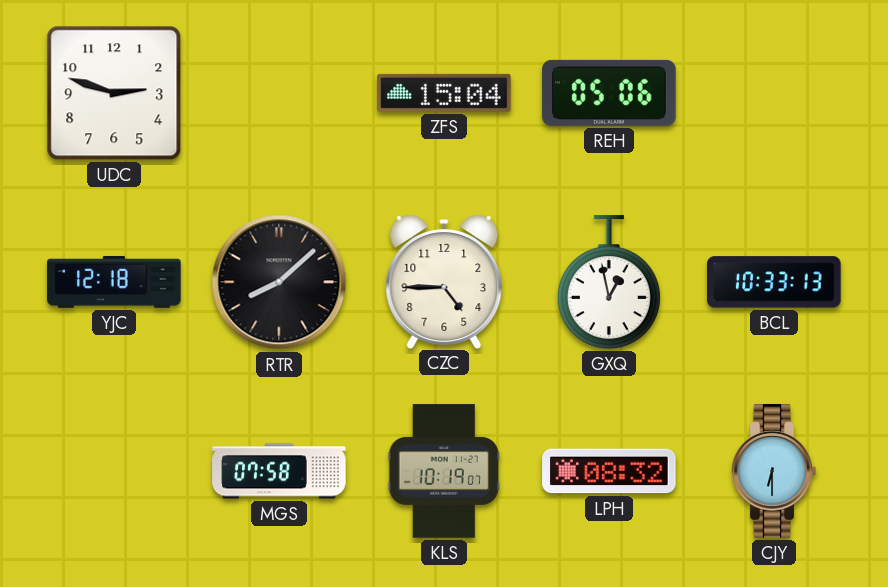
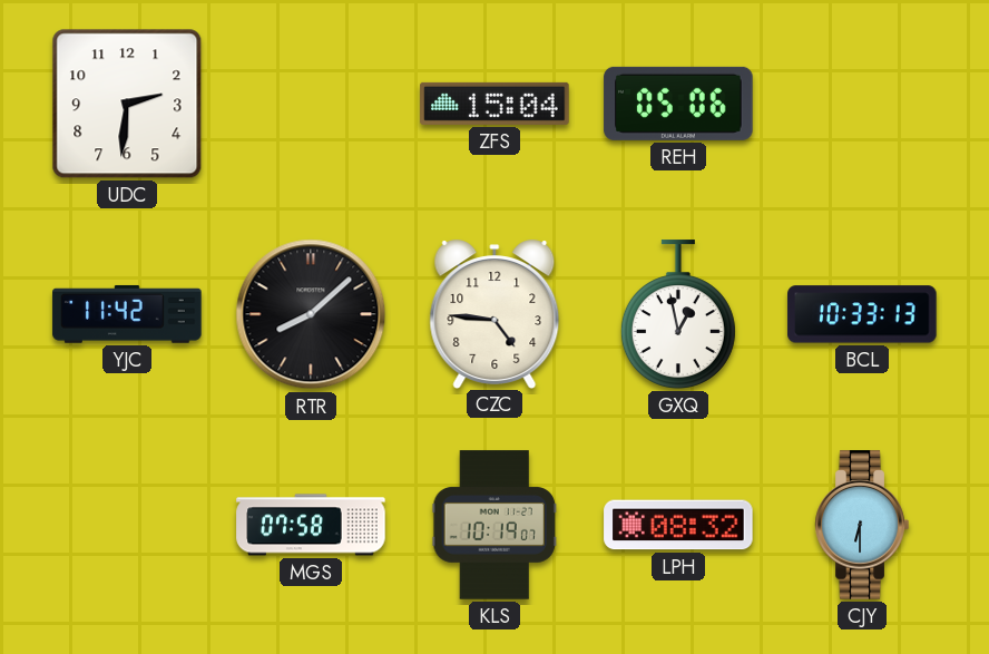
UDC: 2:48 -> 2:31 (127, 104)
YJC: 12:18 -> 11:42 (127, 314)
CZC: 4:45 -> 4:46 (494, 313)
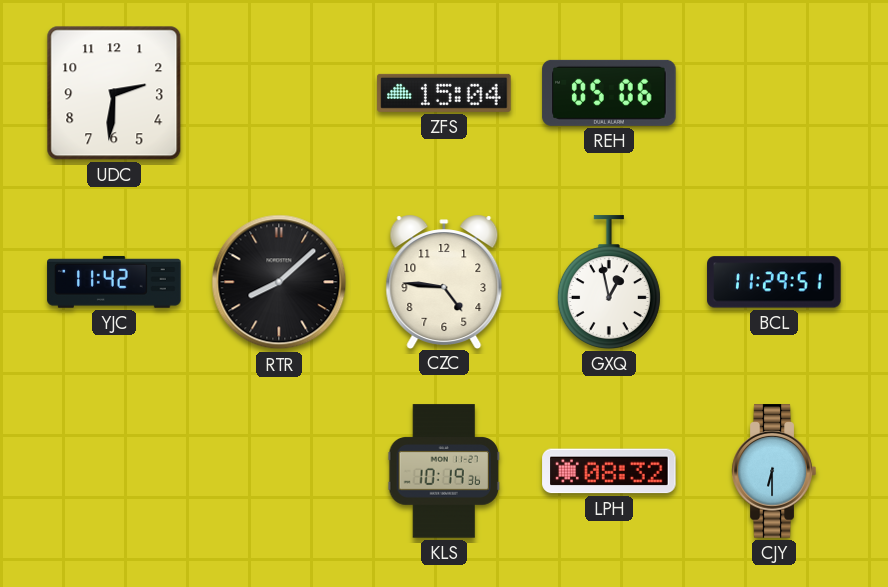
BCL: 10:33 -> 11:29 (774, 282)
MGS: 07:58 -> none (311, 525)
KLS: 10:19:07 -> 10:19:36 (443, 471)
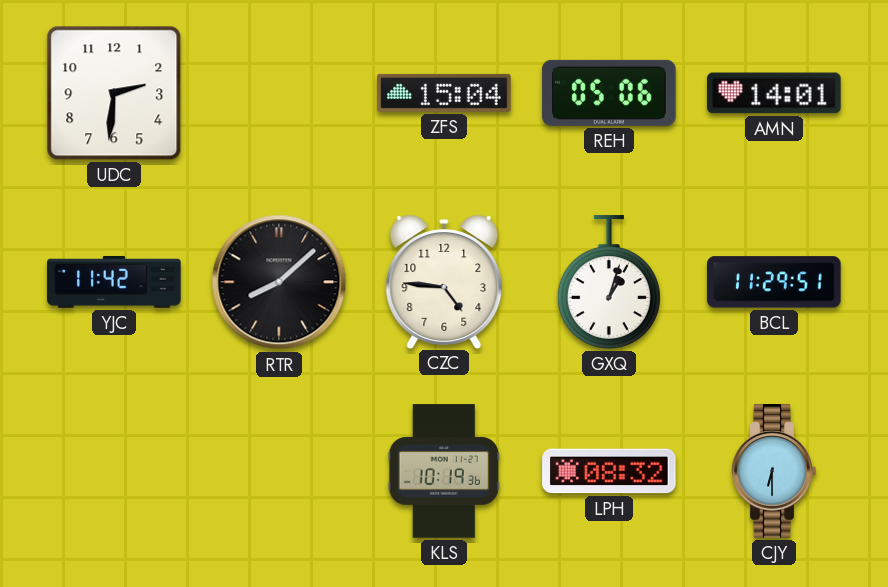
AMN: none -> 14:01 (774, 93)
GXQ: 12:58 -> 1:03 (609, 282)
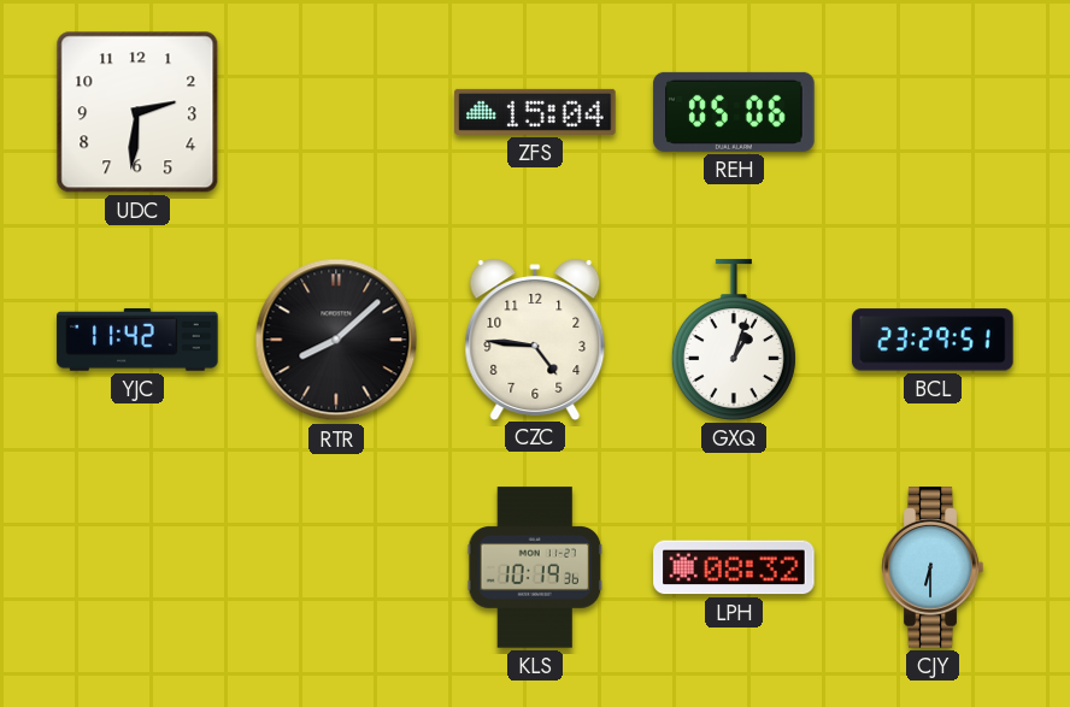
AMN: 14:01 -> none (774, 93)
BCL: 11:29 -> 23:29 (933, 340)
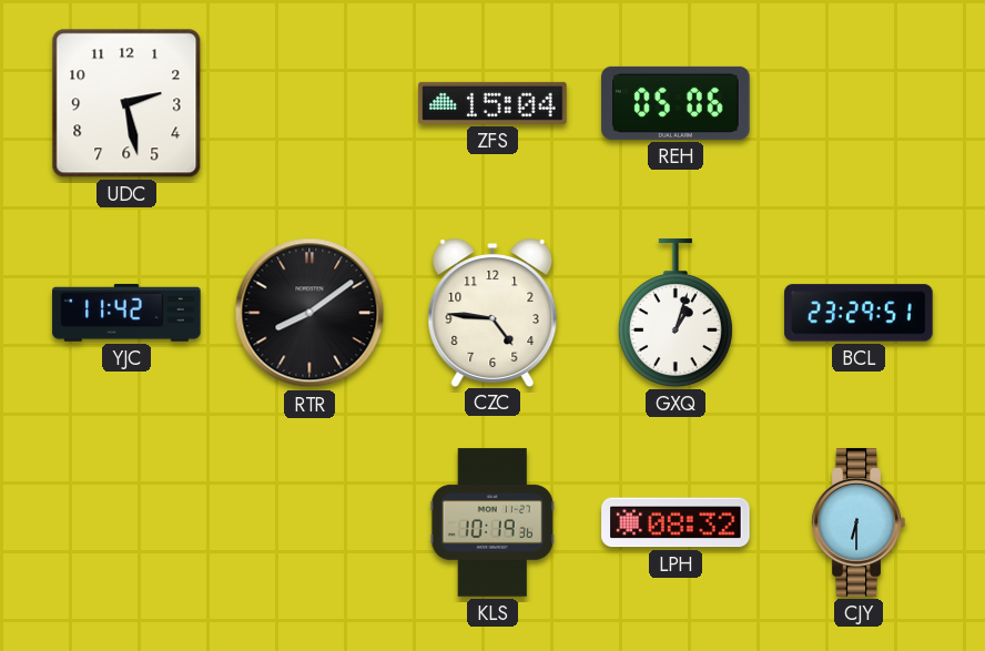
UDC: 2:31 -> 2:28 (126, 103)
RTR: 8:08 -> 8:09 (309, 313)
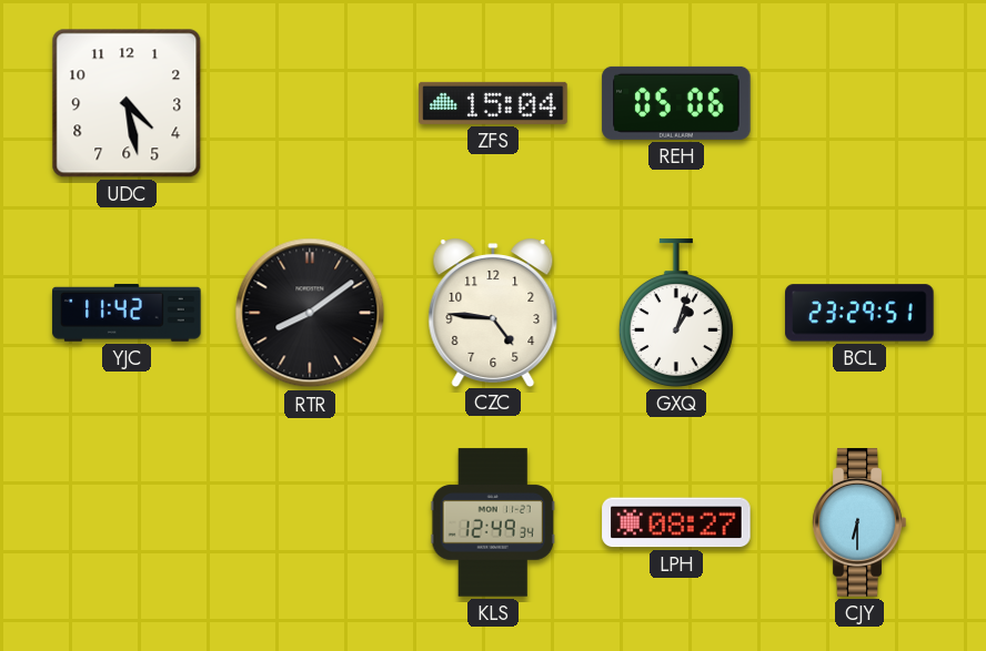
UDC: 2:28 -> 4:28 (127, 103)
KLS: 10:19 -> 12:49 (492, 522)
LPH: 08:32 -> 08:27 (676, 522)
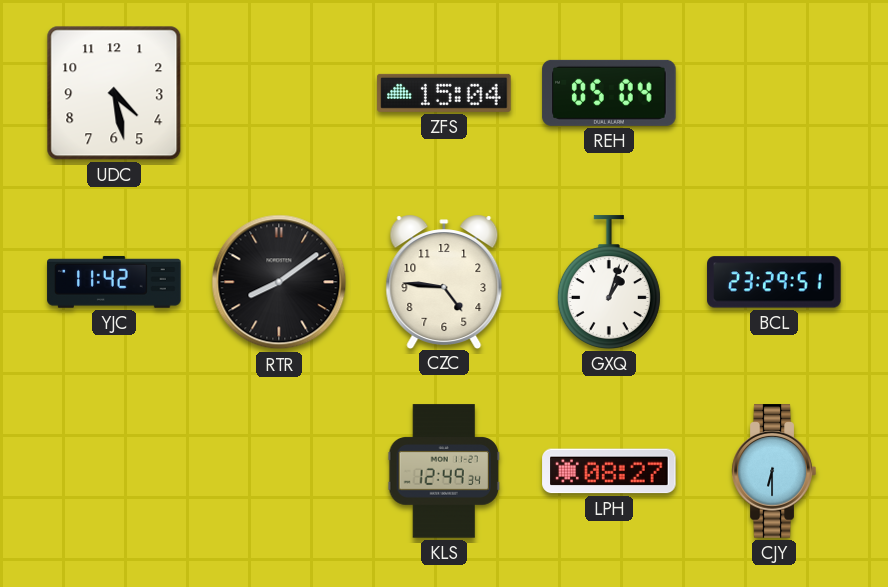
REH: 05:06 -> 05:04 (609, 93)
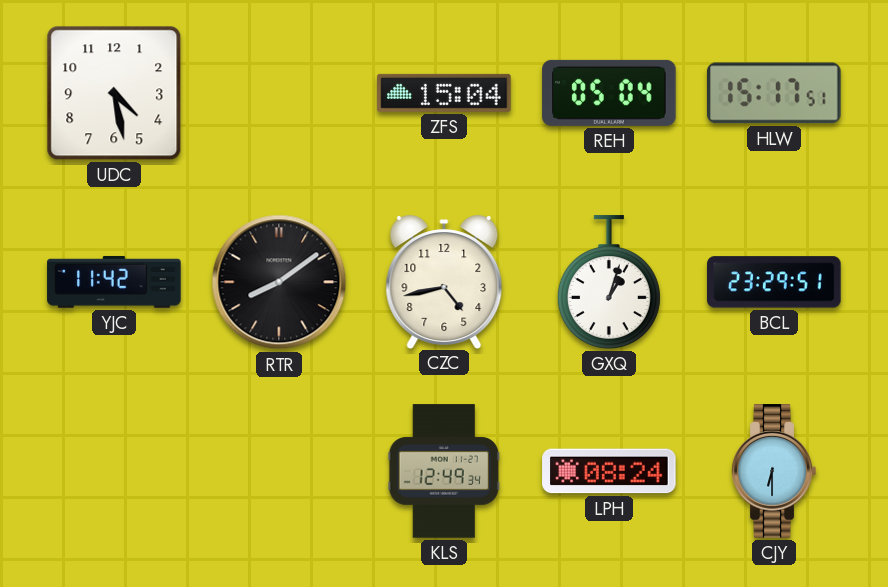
HLW: none -> 15:17 (775, 93)
CZC: 4:46 -> 4:43 (444, 281)
LPH: 08:27 -> 08:24 (609, 471)
